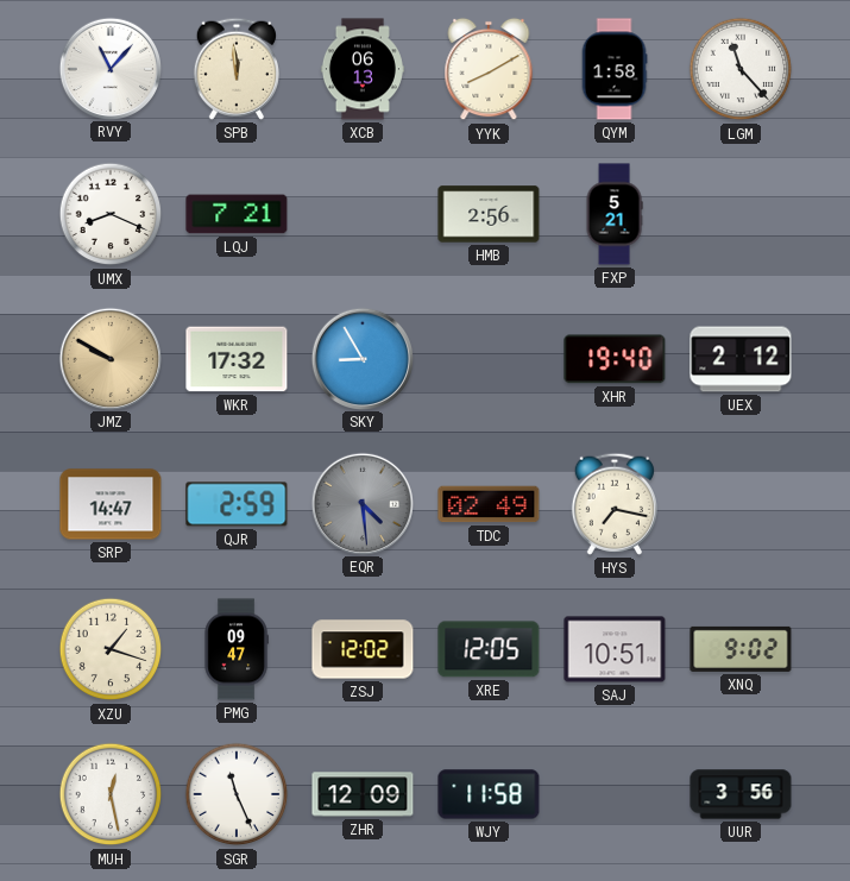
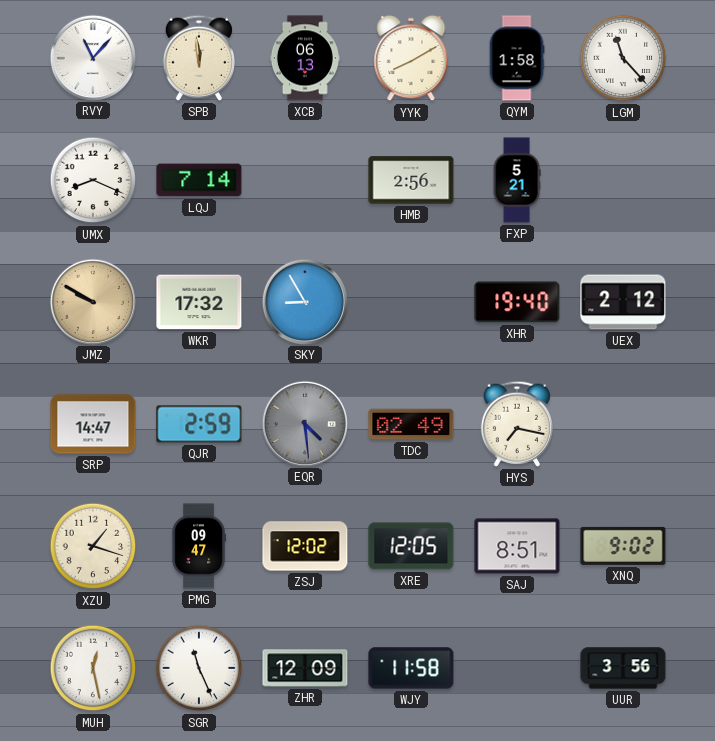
LQJ: 7:21 -> 7:14 (199, 180)
SAJ: 10:51 -> 8:51 (517, 546)
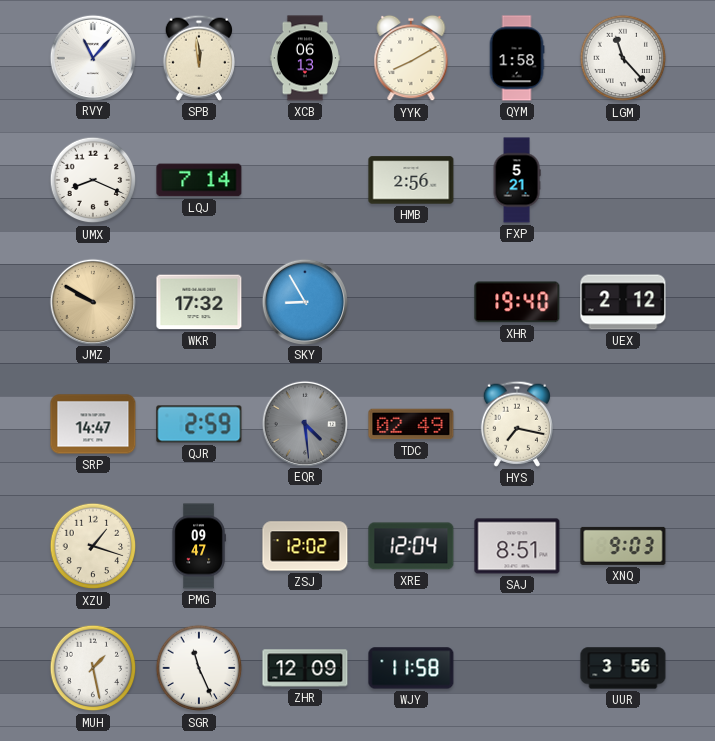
XRE: 12:05 -> 12:04 (411, 546)
XNQ: 9:02 -> 9:03 (623, 546)
MUH: 12:28 -> 1:28 (93, 668)
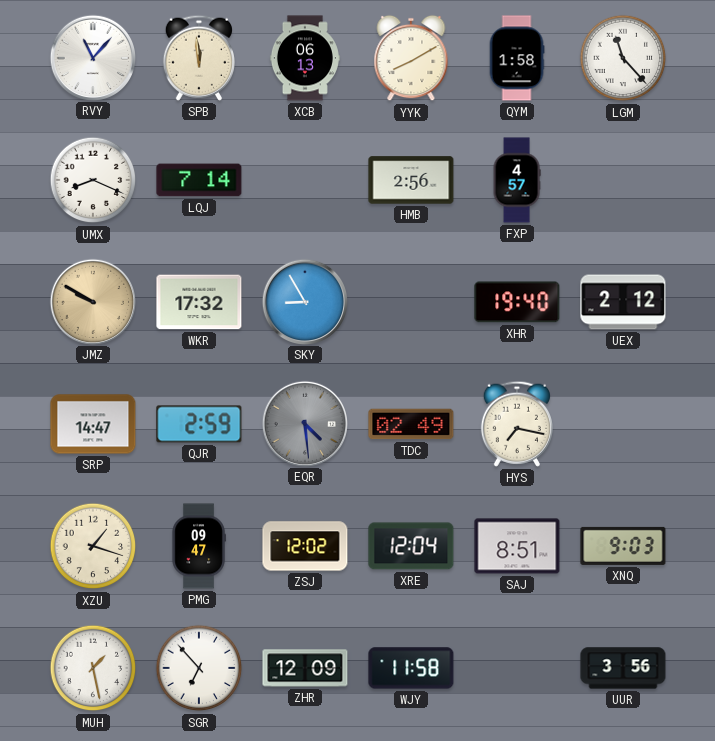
FXP: 5:21 -> 4:57 (517, 180)
SGR: 11:26 -> 6:53 (199, 668)
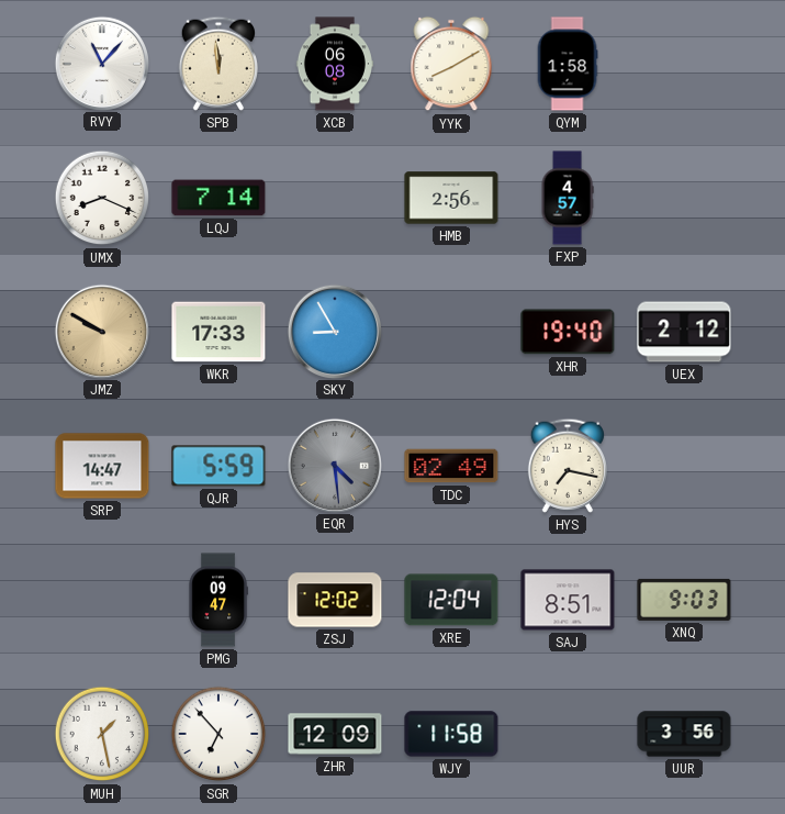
XCB: 06:13 -> 06:08 (335, 64)
LGM: 11:23 -> none (623, 58)
WKR: 17:32 -> 17:33 (218, 332)
QJR: 2:59 -> 5:59 (218, 466)
XZU: 1:18 -> none (93, 546)
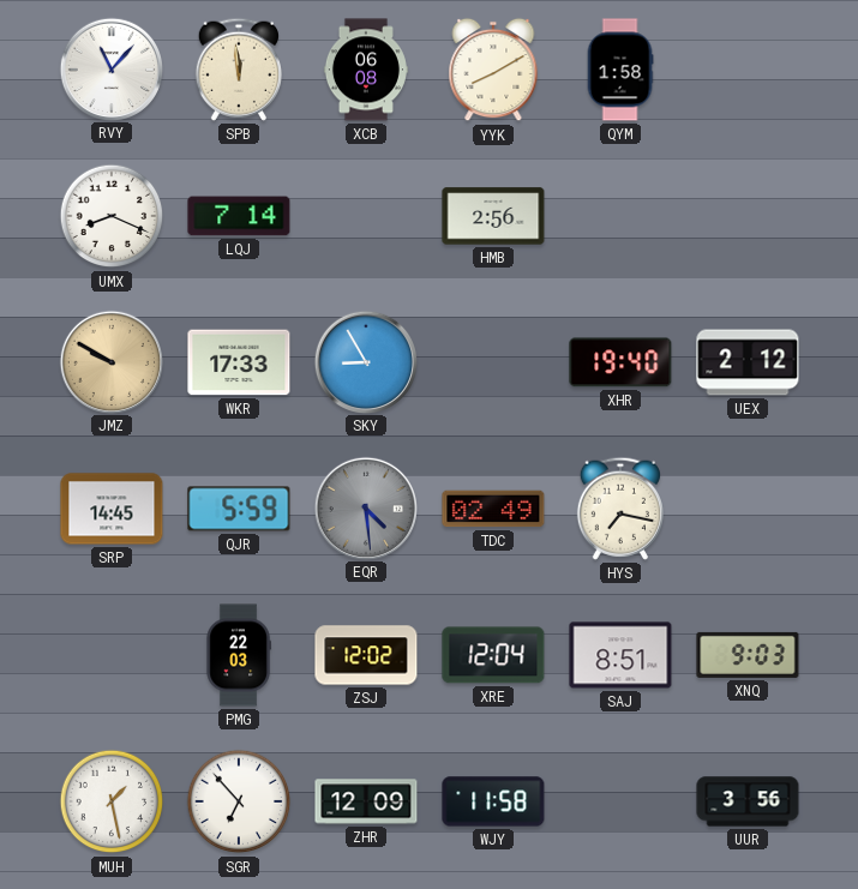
FXP: 4:57 -> none (568, 198)
SRP: 14:47 -> 14:45 (112, 509)
PMG: 09:47 -> 22:03 (239, 655)
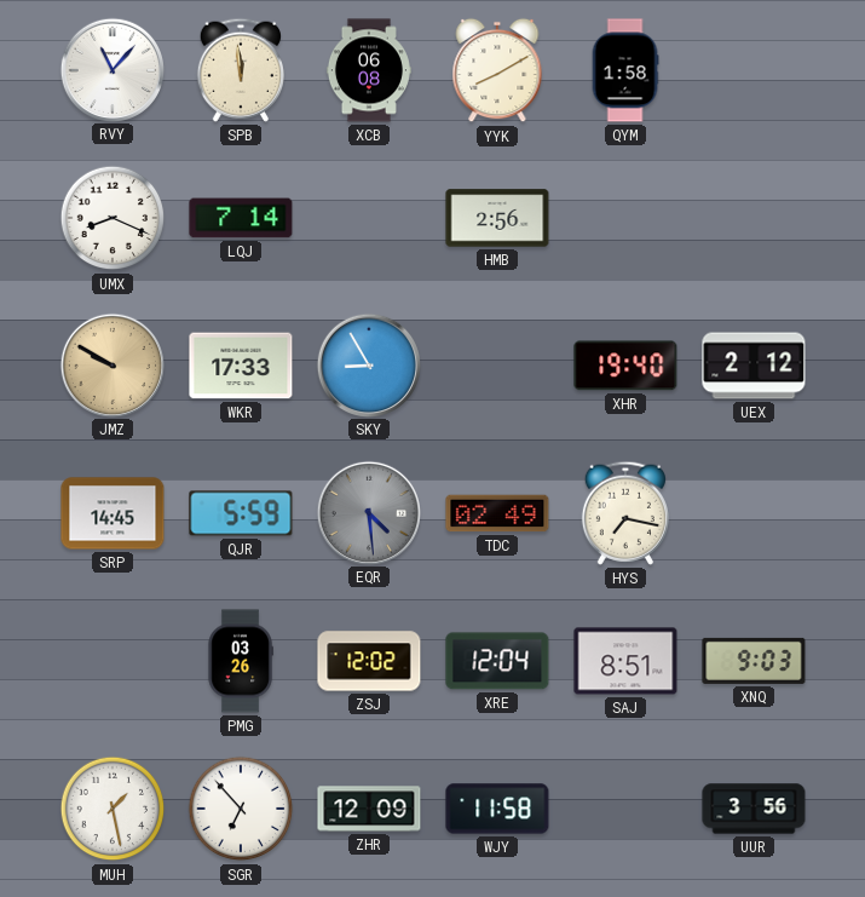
PMG: 22:03 -> 03:26 (241, 661)
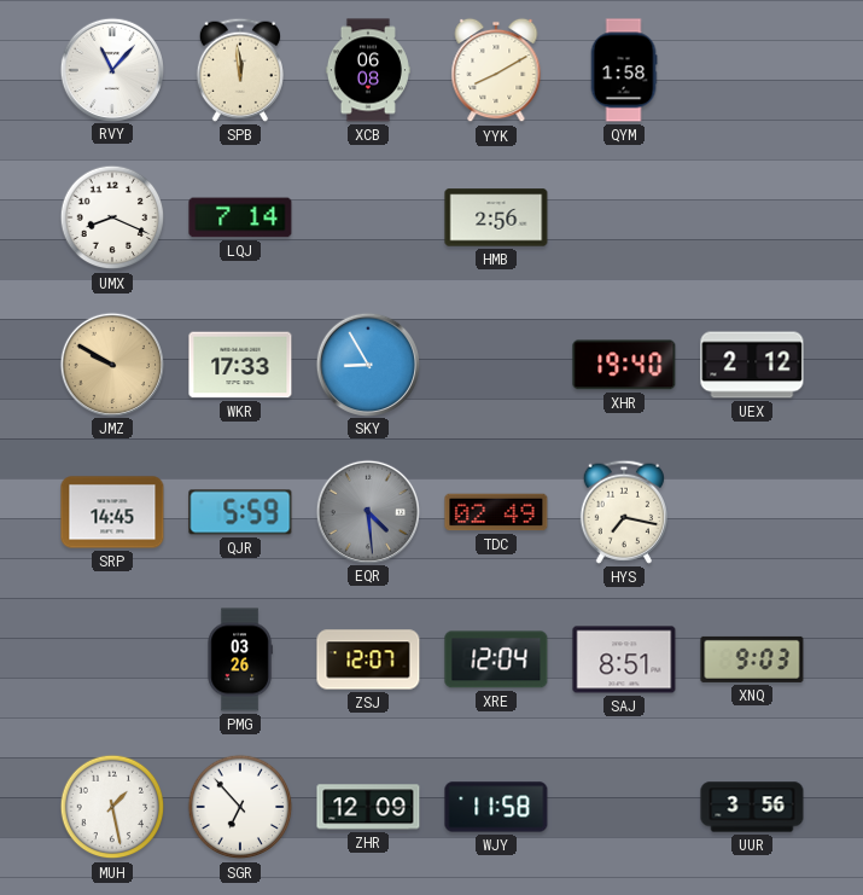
ZSJ: 12:02 -> 12:07 (368, 659)
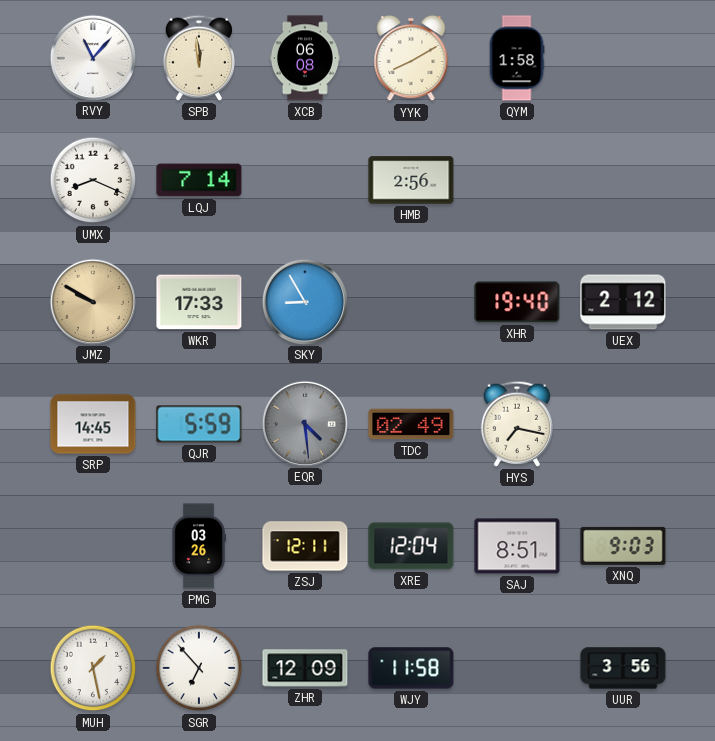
ZSJ: 12:07 -> 12:11 (305, 546)
